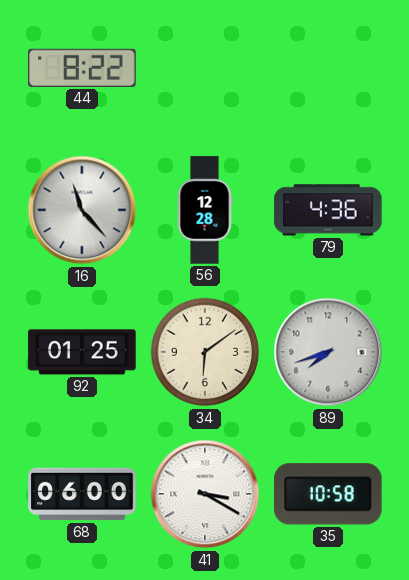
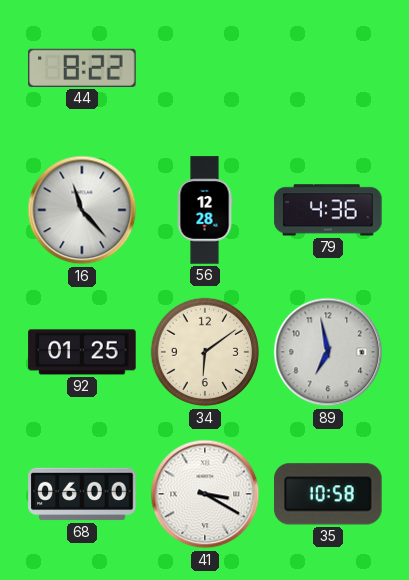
89: 7:42 -> 6:58 (328, 352)
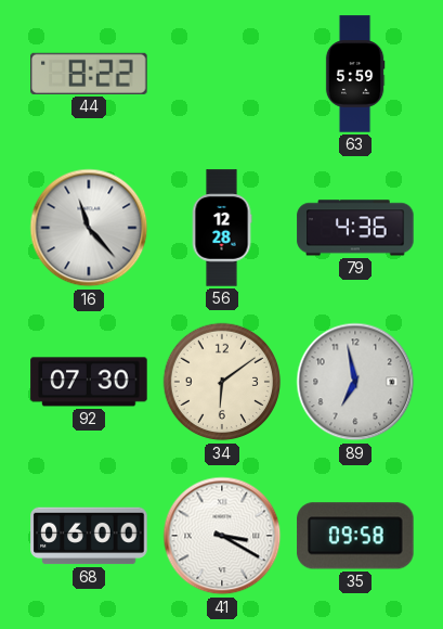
63: none -> 5:59 (355, 74)
92: 01:25 -> 07:30 (89, 382)
35: 10:58 -> 09:58 (355, 536)
